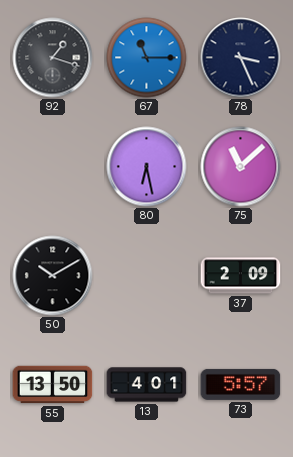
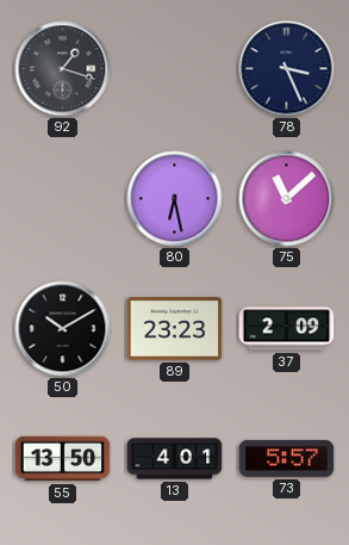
67: 11:15 -> none (147, 58)
89: none -> 23:23 (175, 329)
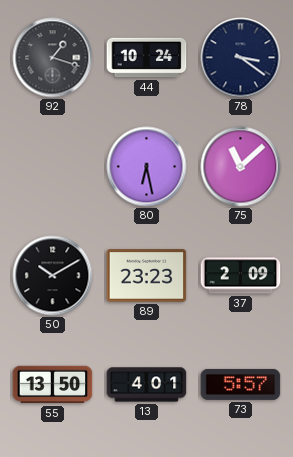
44: none -> 10:24 (147, 58)
78: 3:26 -> 3:21 (241, 58)
